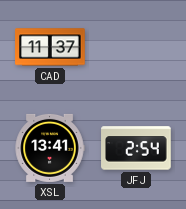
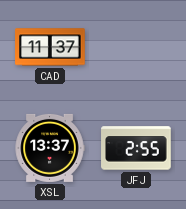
XSL: 13:41 -> 13:37 (50, 148)
JFJ: 2:54 -> 2:55 (136, 148)
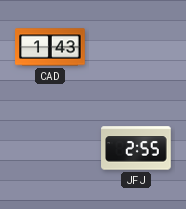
CAD: 11:37 -> 1:43 (50, 47)
XSL: 13:37 -> none (50, 148)
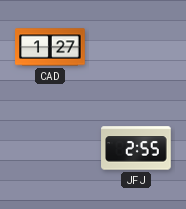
CAD: 1:43 -> 1:27 (50, 47)
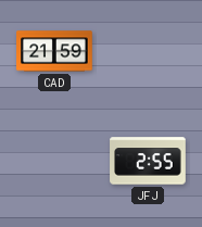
CAD: 1:27 -> 21:59 (54, 51)
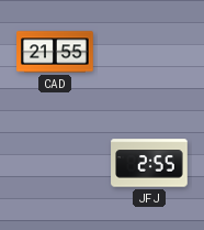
CAD: 21:59 -> 21:55 (55, 52)
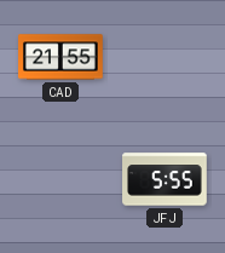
JFJ: 2:55 -> 5:55 (165, 179)
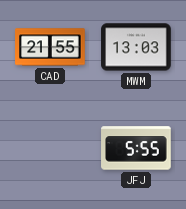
MWM: none -> 13:03 (136, 47)
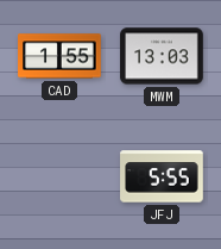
CAD: 21:55 -> 1:55 (59, 56)
